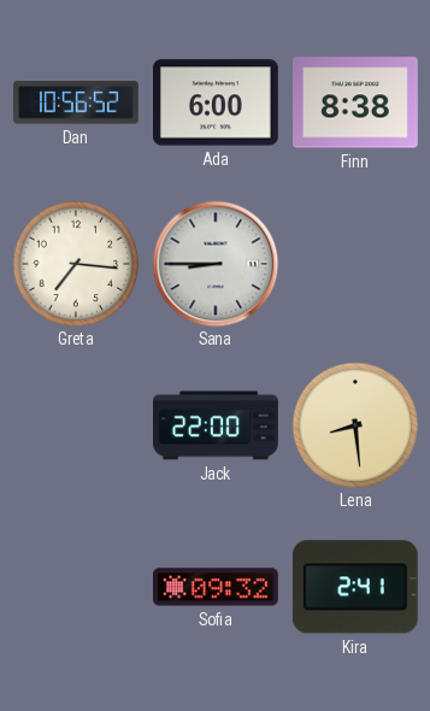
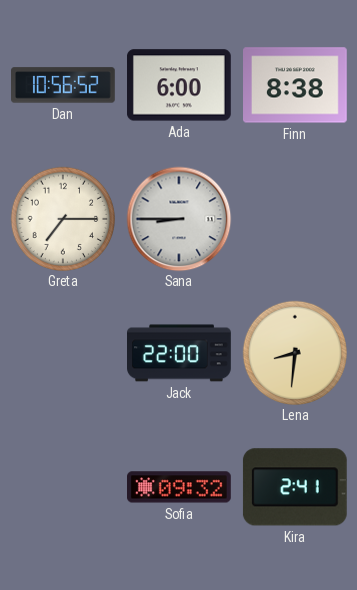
Greta: 7:16 -> 7:15 (62, 218)
Lena: 8:29 -> 8:31 (294, 352)
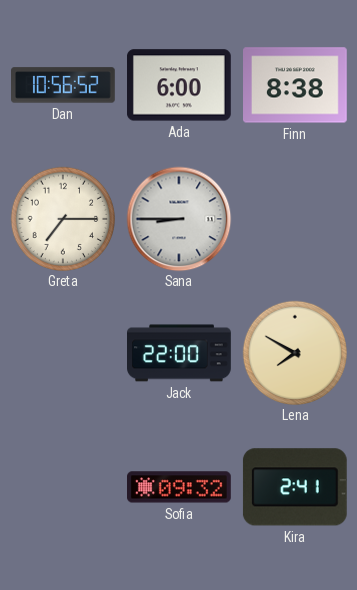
Lena: 8:31 -> 7:50 (294, 352)
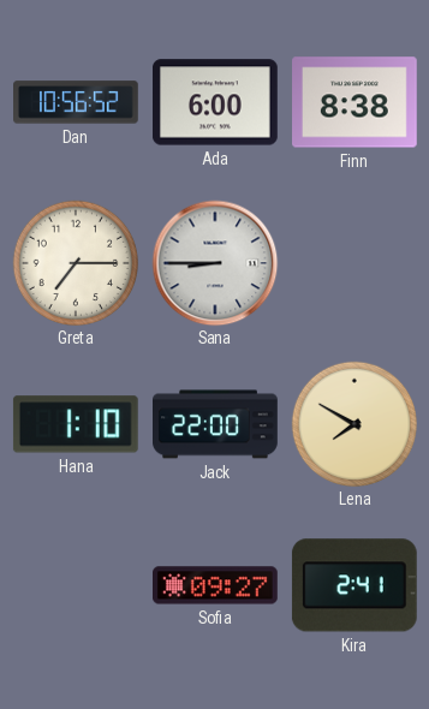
Hana: none -> 1:10 (76, 424)
Sofia: 09:32 -> 09:27 (216, 585)
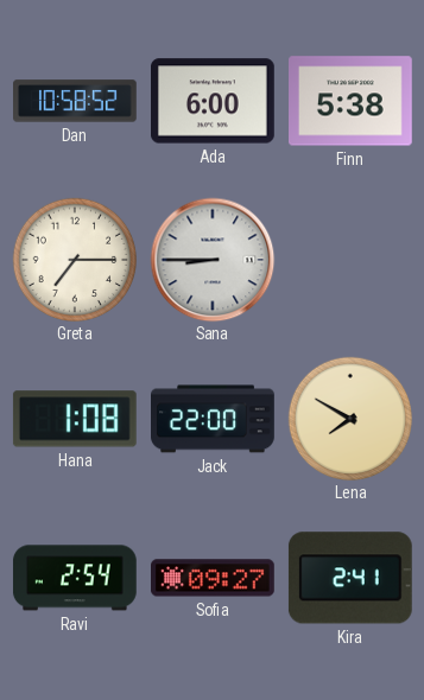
Dan: 10:56 -> 10:58 (76, 101)
Finn: 8:38 -> 5:38 (352, 101)
Hana: 1:10 -> 1:08 (75, 419)
Ravi: none -> 2:54 (75, 578)
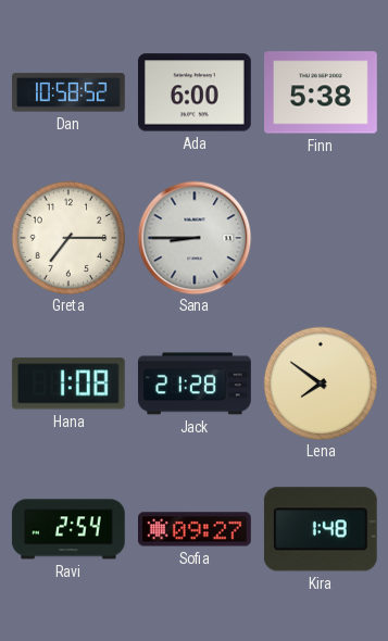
Jack: 22:00 -> 21:28 (195, 384)
Lena: 7:50 -> 7:51 (320, 382)
Kira: 2:41 -> 1:48 (321, 529)
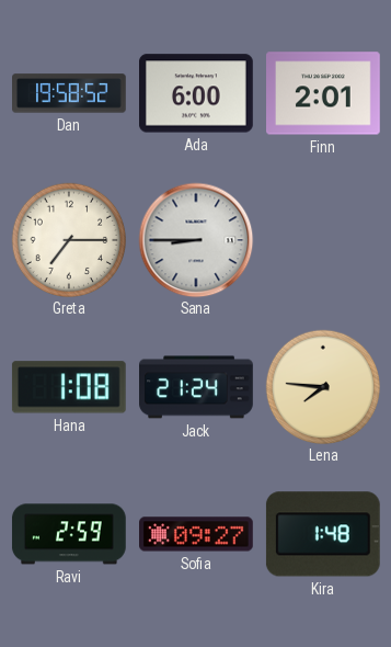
Dan: 10:58 -> 19:58 (70, 93)
Finn: 5:38 -> 2:01 (324, 93)
Jack: 21:28 -> 21:24 (196, 387)
Lena: 7:51 -> 7:46 (322, 386)
Ravi: 2:54 -> 2:59 (69, 534)
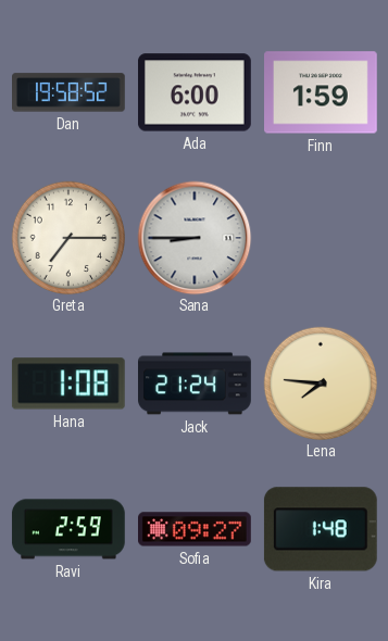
Finn: 2:01 -> 1:59 (322, 92)
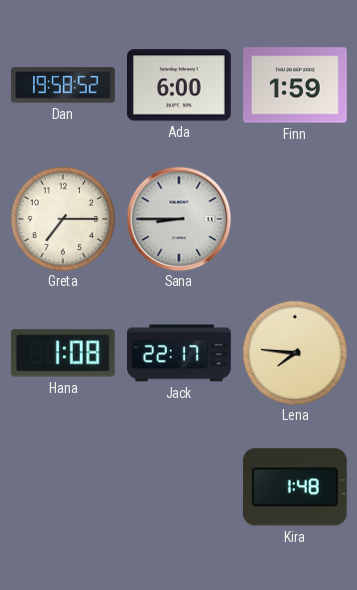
Jack: 21:24 -> 22:17 (179, 353)
Ravi: 2:59 -> none (68, 529)
Sofia: 09:27 -> none (196, 529)
